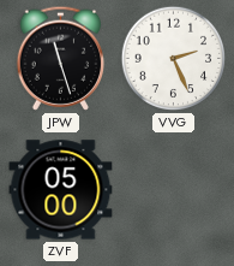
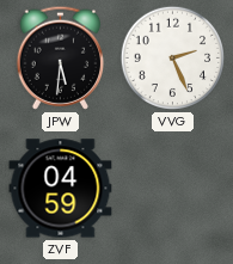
JPW: 11:27 -> 5:31 (61, 57)
ZVF: 05:00 -> 04:59 (61, 189)
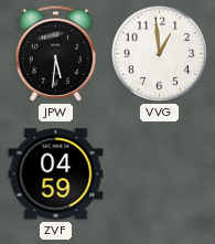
VVG: 2:26 -> 12:59 (160, 54)
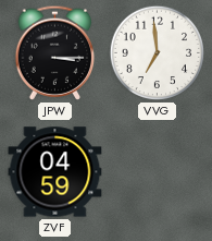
JPW: 5:31 -> 3:15 (55, 52)
VVG: 12:59 -> 6:59 (158, 53)
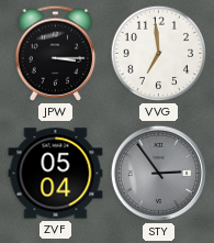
ZVF: 04:59 -> 05:04 (56, 174)
STY: none -> 2:54 (158, 173)
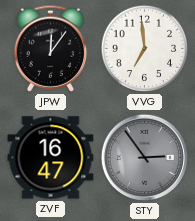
JPW: 3:15 -> 12:06 (51, 48)
ZVF: 05:04 -> 16:47 (51, 158)
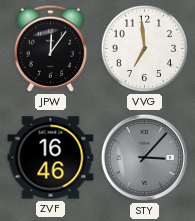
ZVF: 16:47 -> 16:46 (51, 158)
STY: 2:54 -> 3:07 (144, 157)
